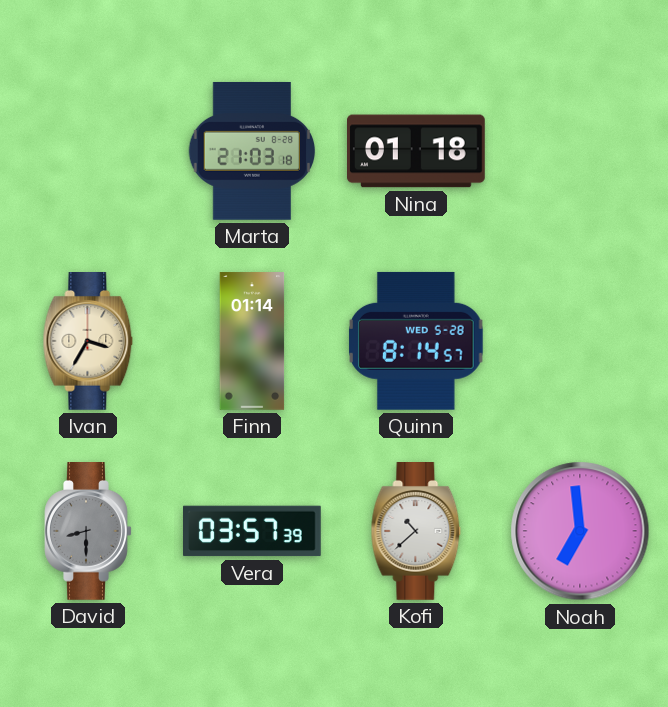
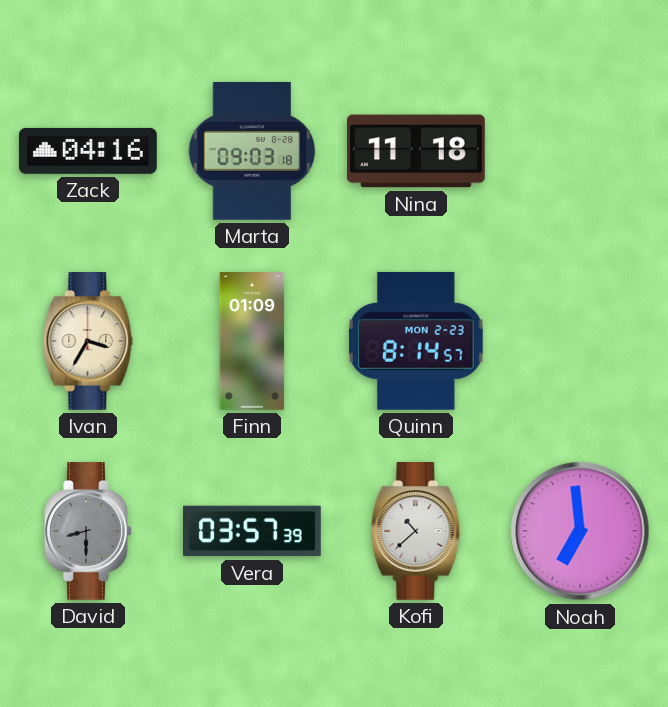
Zack: none -> 04:16 (89, 151)
Marta: 21:03 -> 09:03 (252, 151)
Nina: 01:18 -> 11:18 (417, 151)
Finn: 01:14 -> 01:09 (252, 341)
Quinn date: WED 5-28 -> MON 2-23 (417, 341)
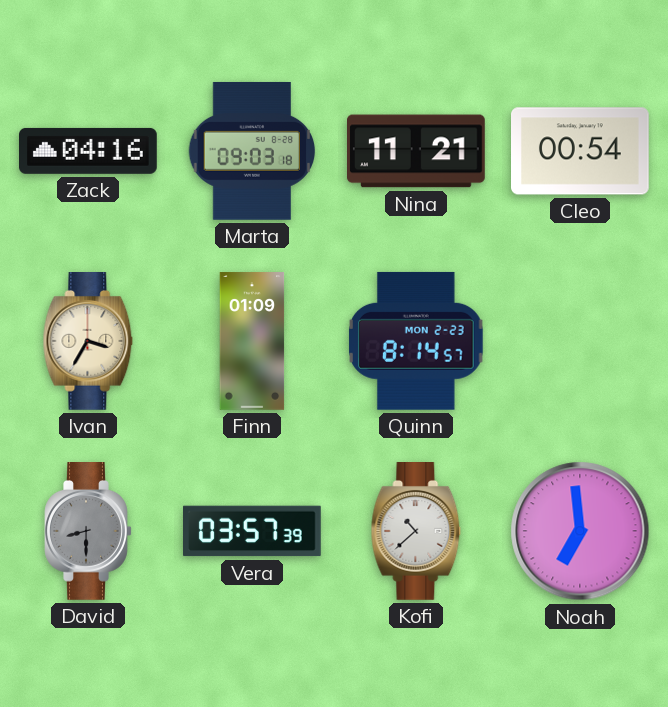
Nina: 11:18 -> 11:21 (417, 151)
Cleo: none -> 00:54 (581, 151)
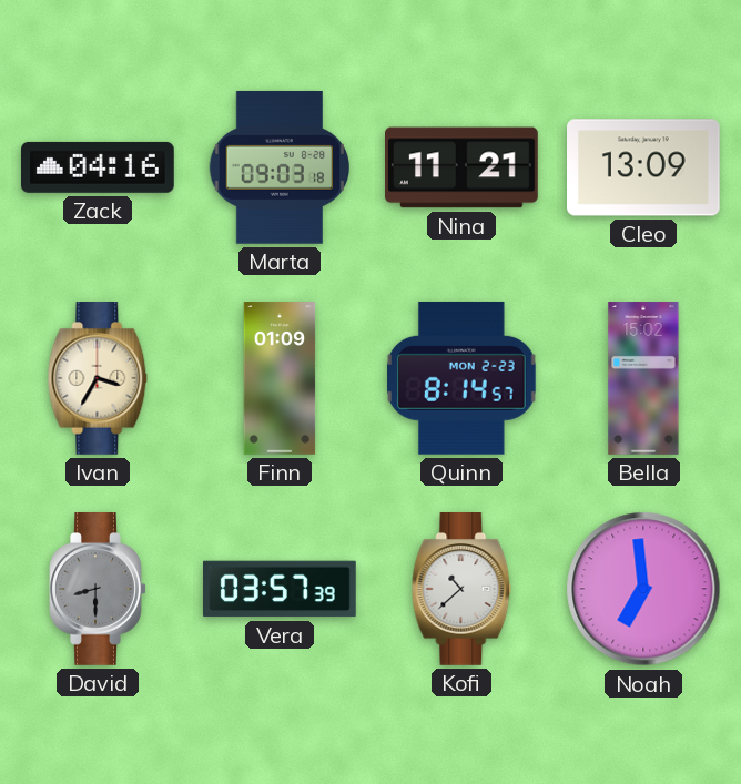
Cleo: 00:54 -> 13:09 (644, 167)
Bella: none -> 15:02 (643, 378)
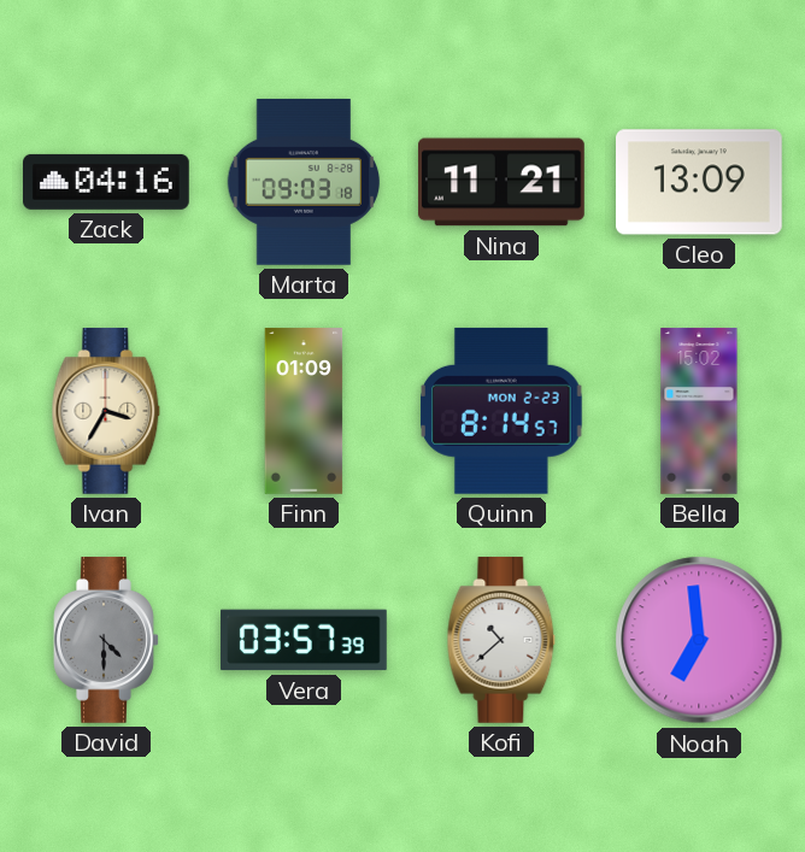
David: 8:30 -> 4:30 (106, 641)
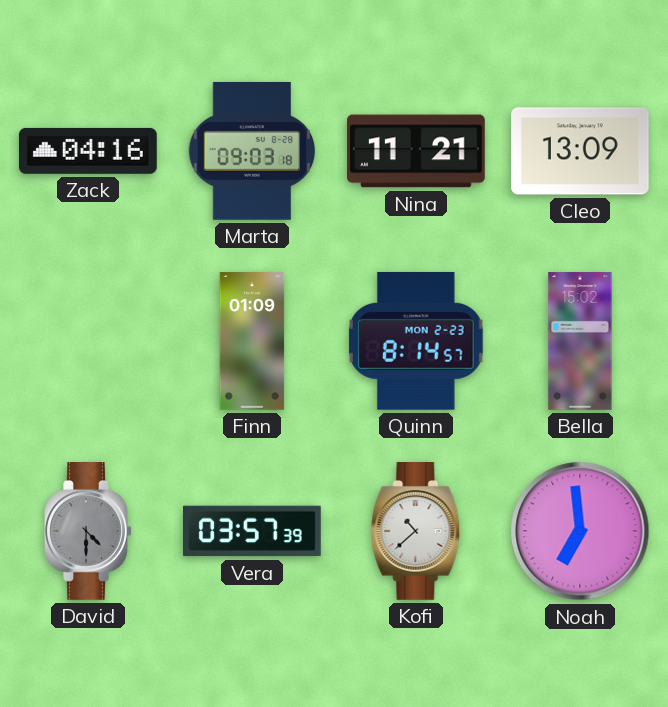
Ivan: 3:35 -> none (106, 412)
